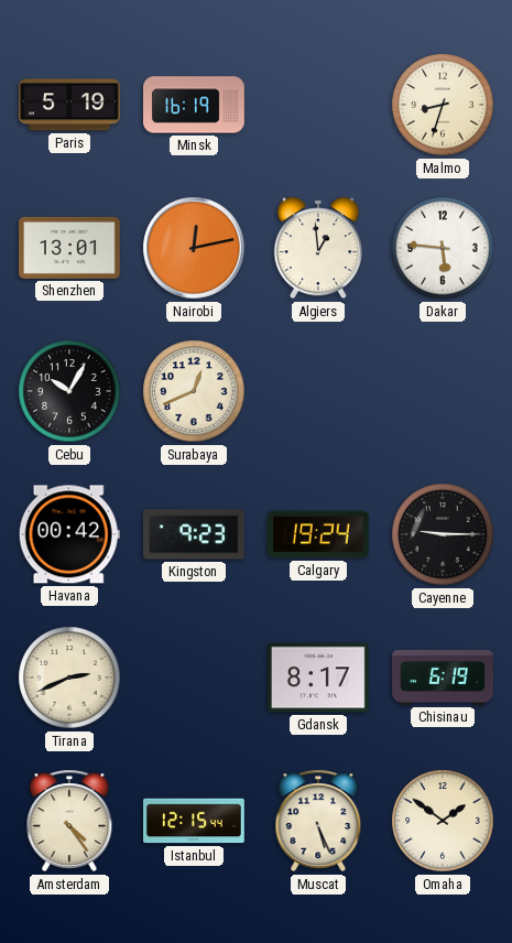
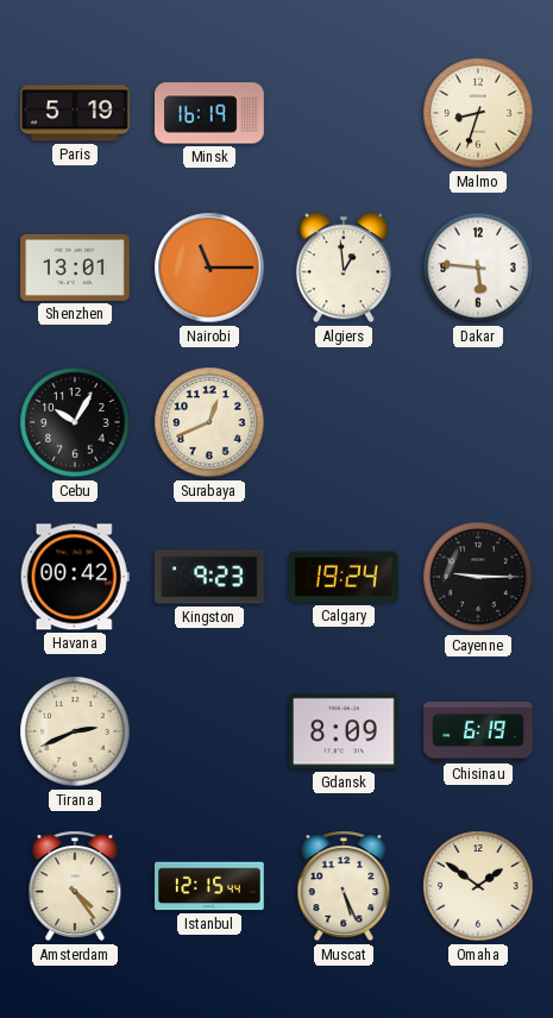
Nairobi: 12:13 -> 11:15 (209, 268)
Gdansk: 8:17 -> 8:09 (345, 731)
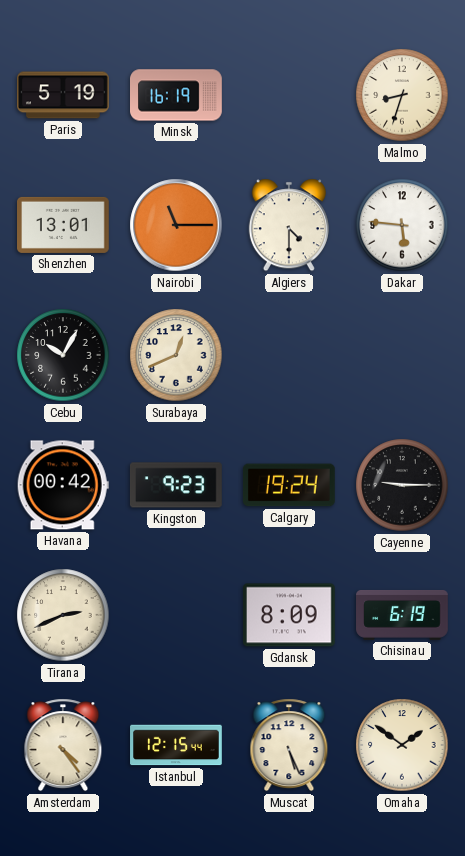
Algiers: 12:59 -> 4:30 (289, 225)
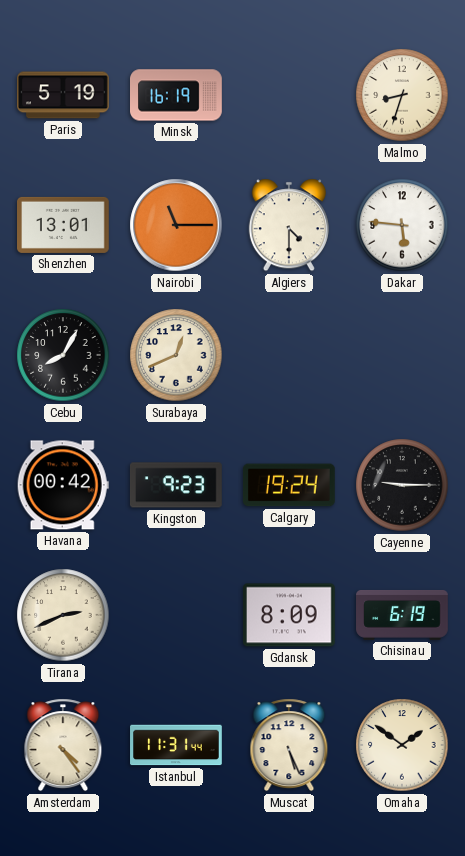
Cebu: 10:05 -> 8:05 (63, 355)
Istanbul: 12:15 -> 11:31 (176, 745)
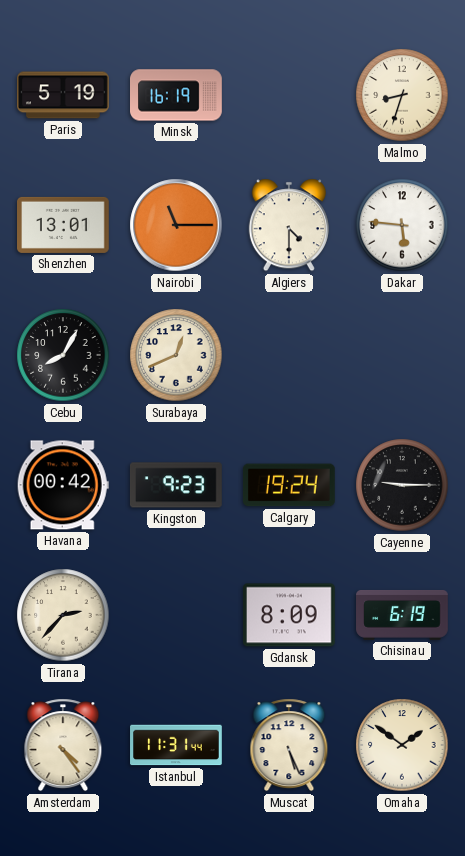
Tirana: 2:41 -> 2:37 (63, 615)
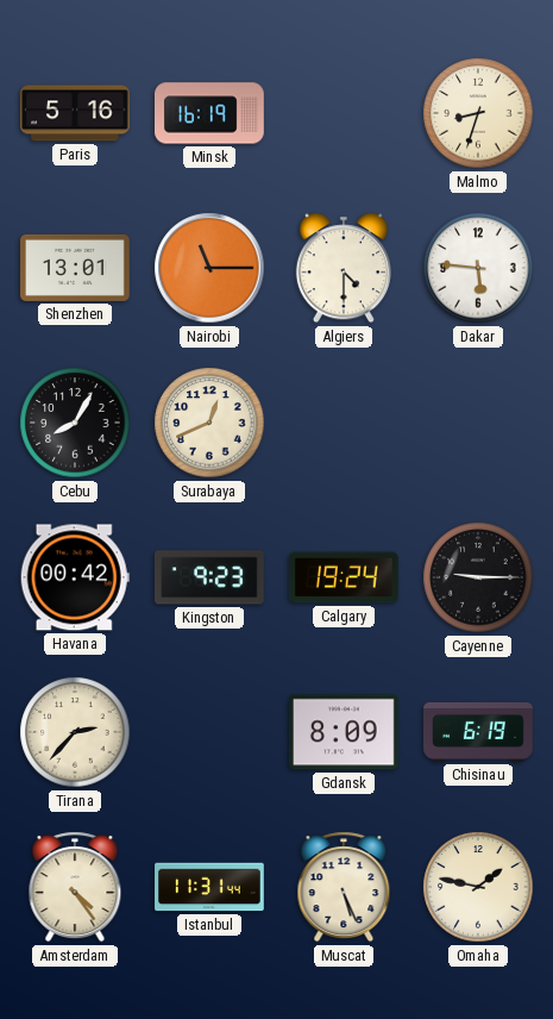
Paris: 5:19 -> 5:16 (76, 113)
Omaha: 1:51 -> 1:47 (478, 887)
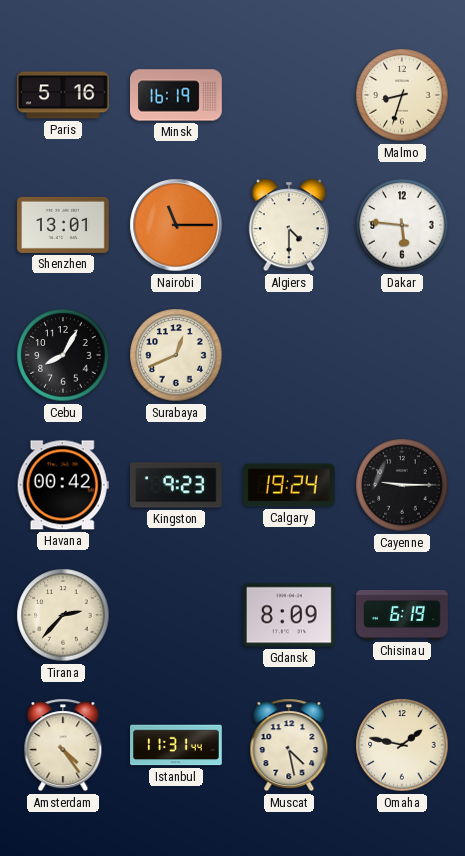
Muscat: 5:26 -> 4:28 (289, 745)
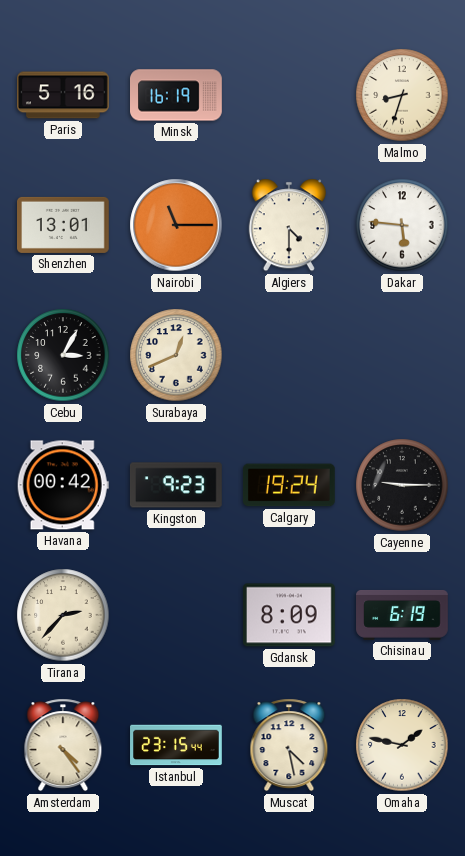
Cebu: 8:05 -> 3:05 (63, 355)
Istanbul: 11:31 -> 23:15 (176, 745)
